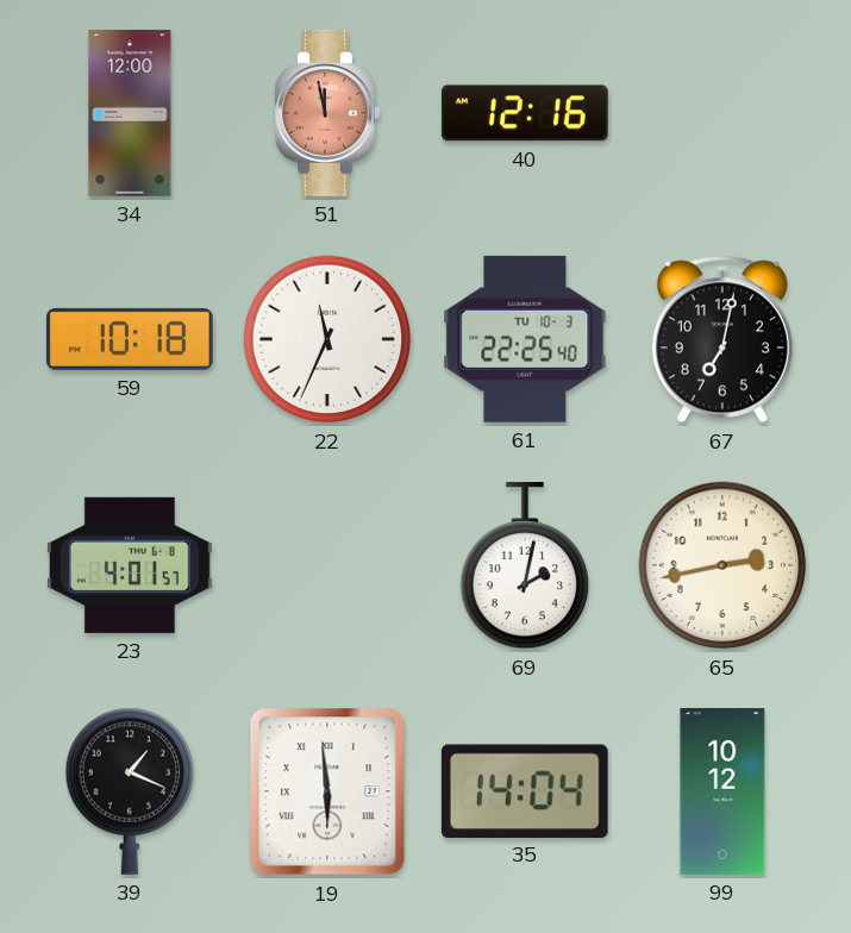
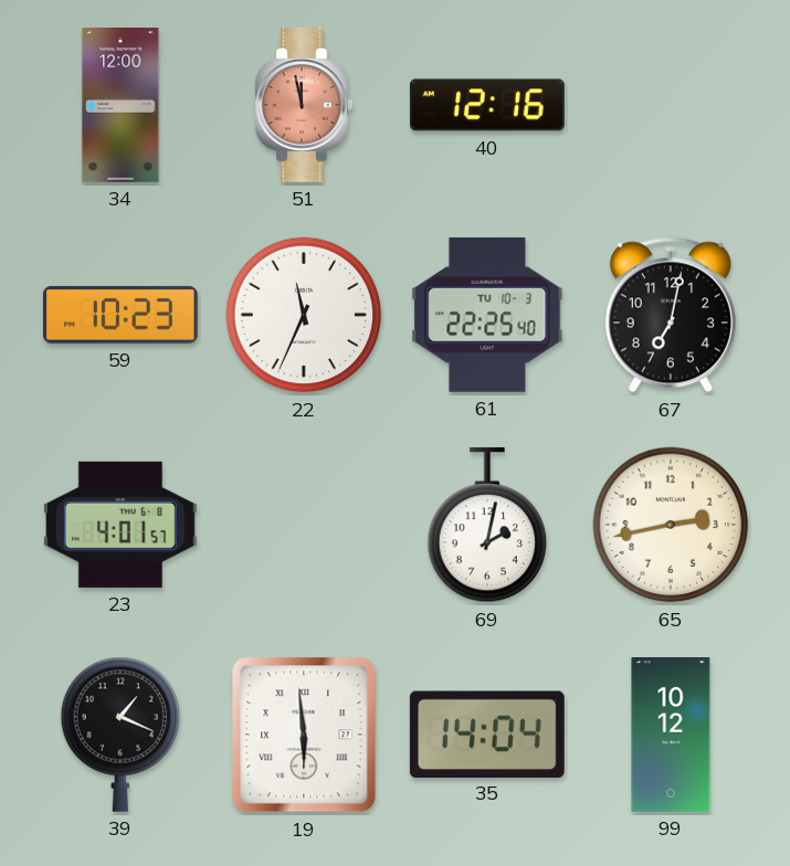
59: 10:18 -> 10:23 (120, 315)
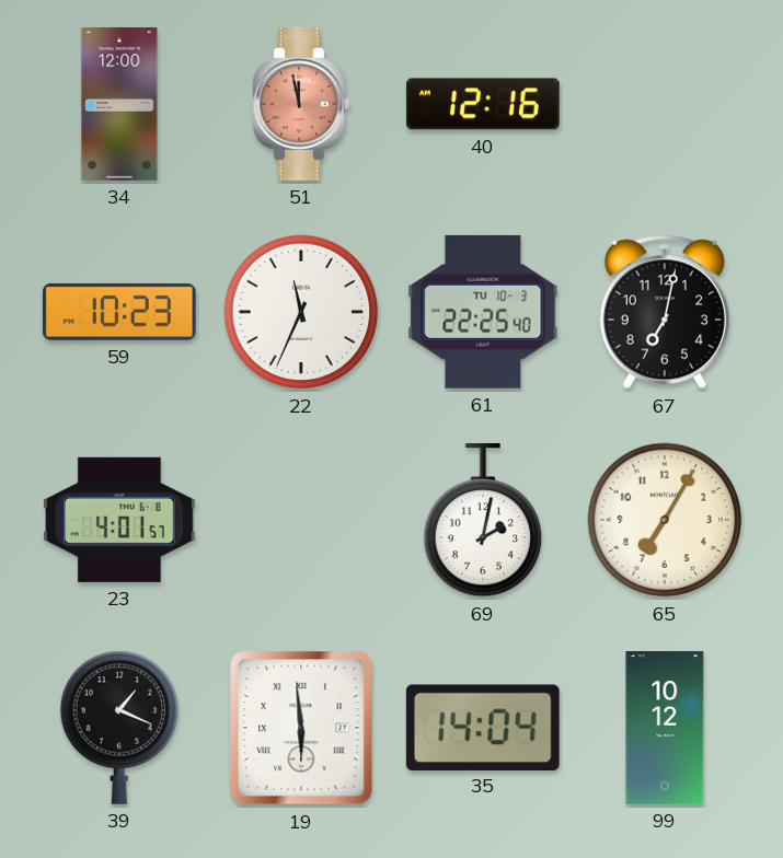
65: 2:43 -> 7:05 (665, 520)
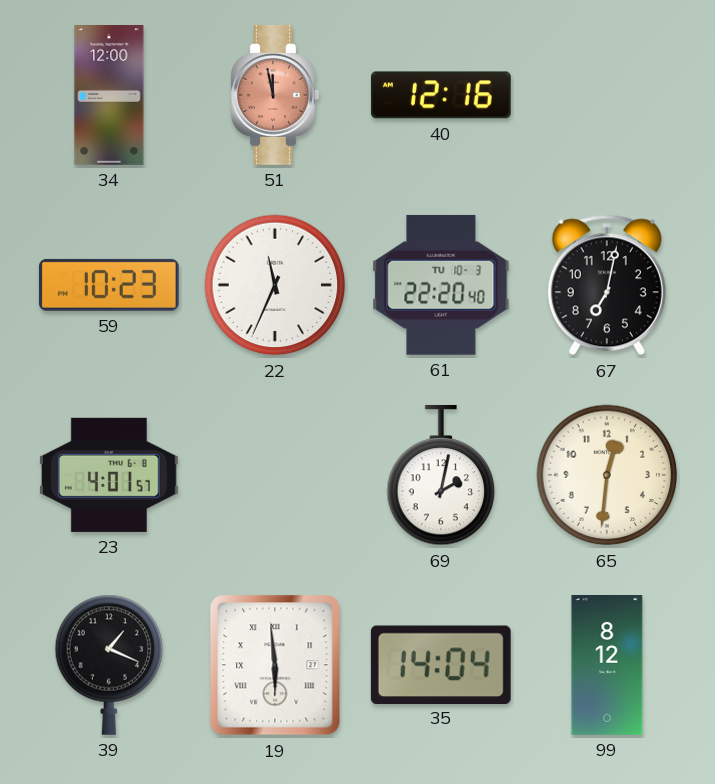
61: 22:25 -> 22:20 (441, 285)
65: 7:05 -> 12:31 (607, 475)
99: 10:12 -> 8:12 (607, 666)
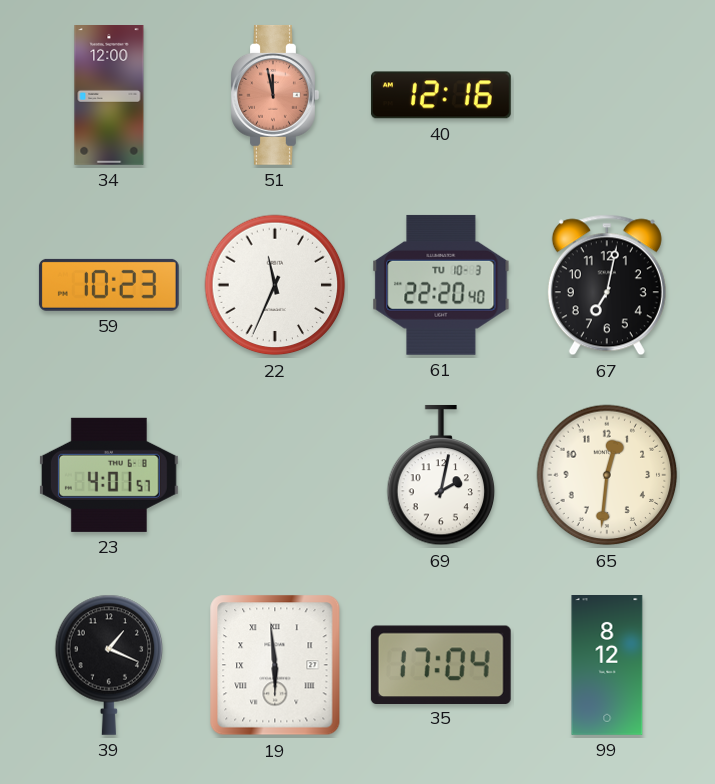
35: 14:04 -> 17:04 (441, 664)
